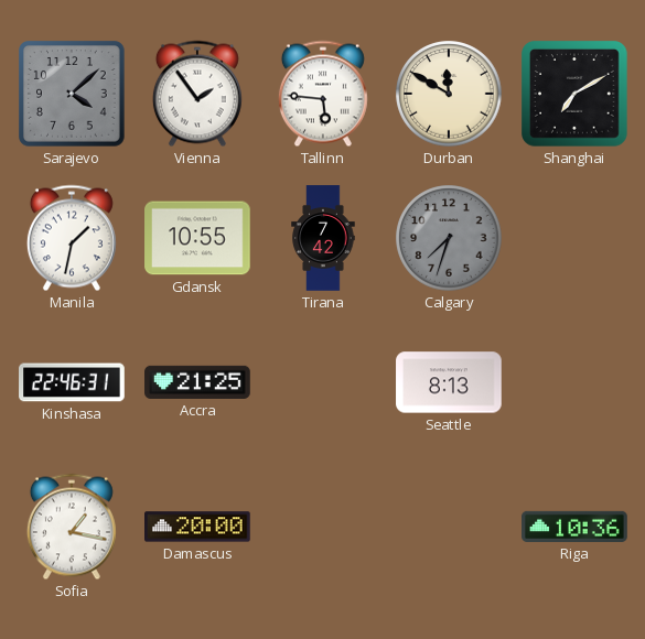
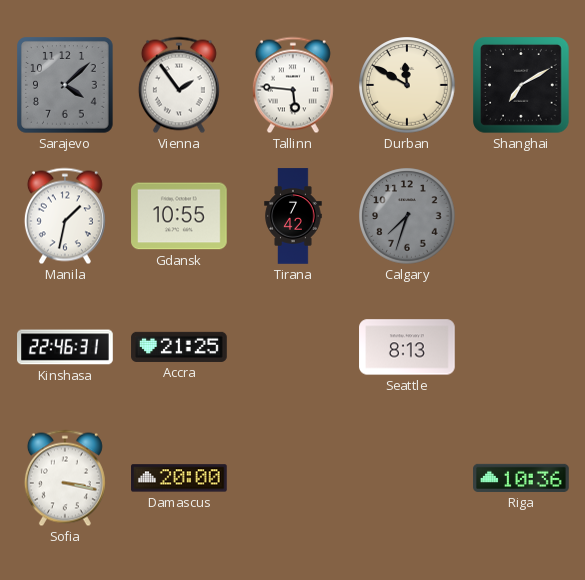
Sofia: 1:17 -> 3:17 (65, 478)
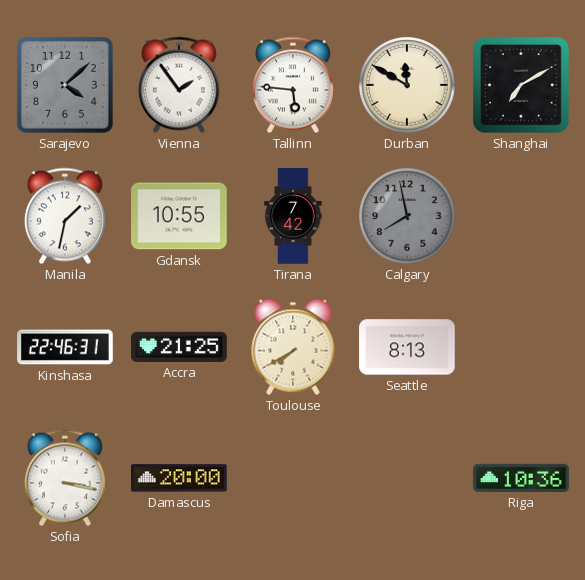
Calgary: 7:33 -> 7:58 (407, 216)
Toulouse: none -> 7:40 (293, 347)
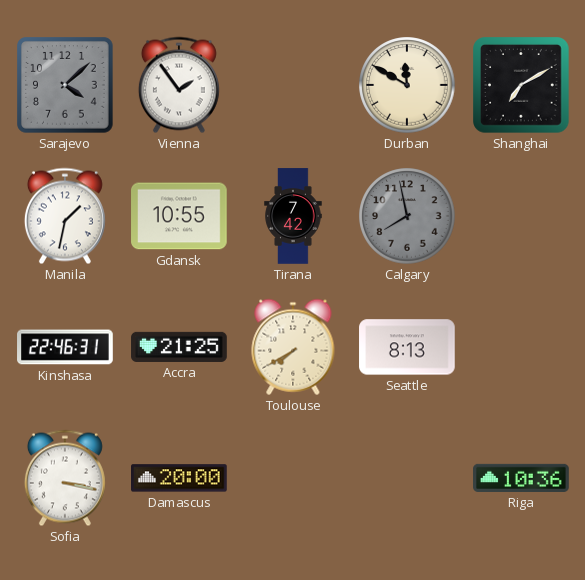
Tallinn: 5:46 -> none (293, 85)
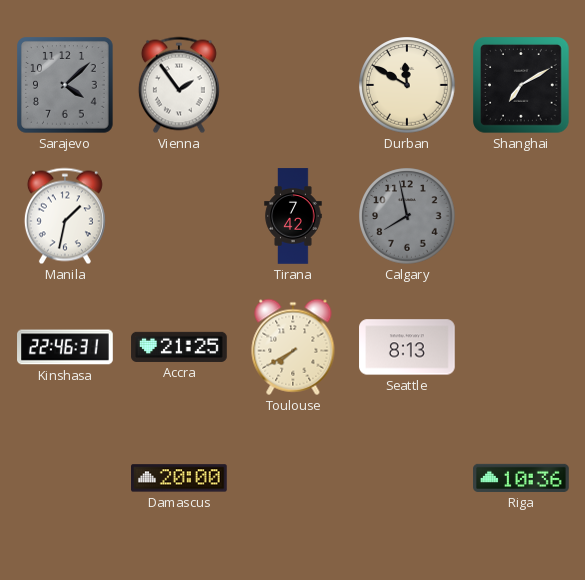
Gdansk: 10:55 -> none (179, 216)
Sofia: 3:17 -> none (65, 478)
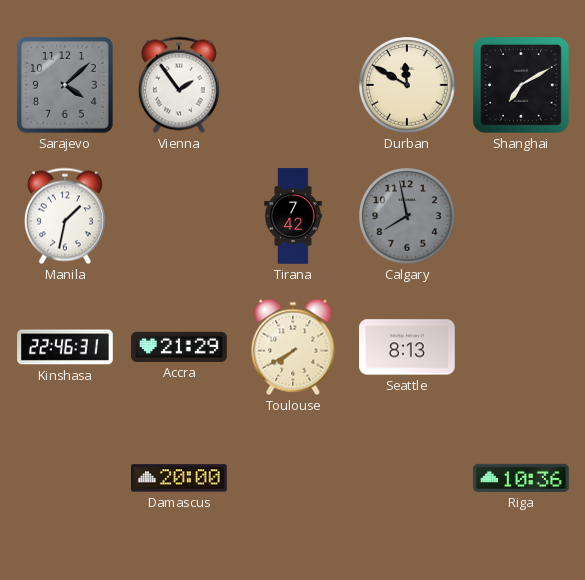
Accra: 21:25 -> 21:29 (179, 347)
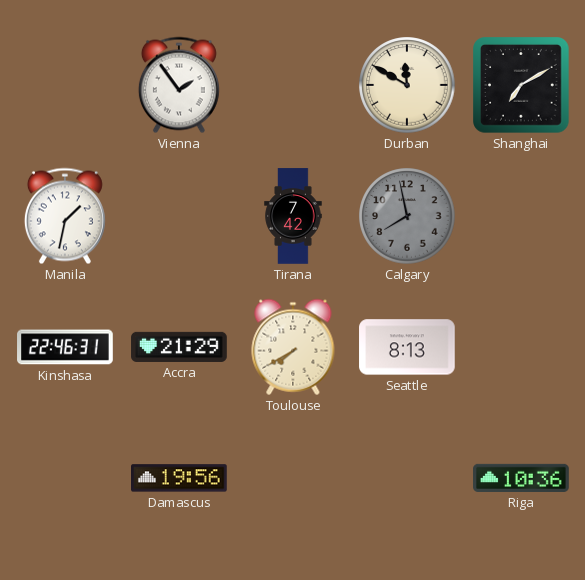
Sarajevo: 4:08 -> none (66, 86)
Damascus: 20:00 -> 19:56 (180, 478)
